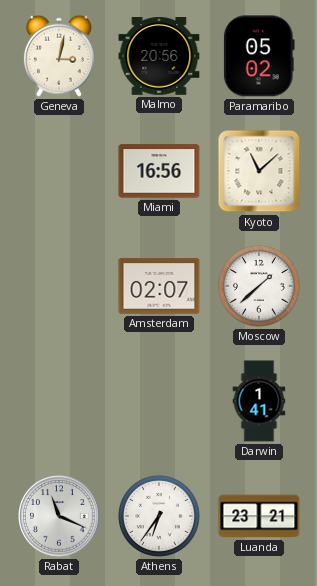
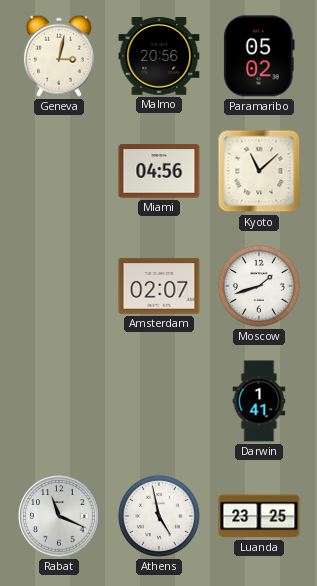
Miami: 16:56 -> 04:56 (159, 171)
Moscow: 1:38 -> 1:42 (259, 286)
Athens: 6:36 -> 4:58 (159, 516)
Luanda: 23:21 -> 23:25 (259, 516)
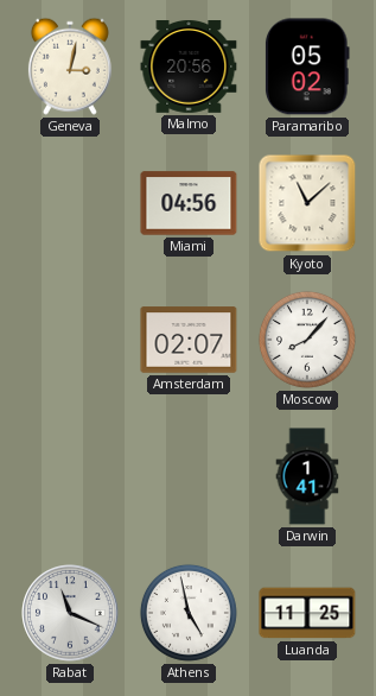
Moscow: 1:42 -> 8:07 (307, 340)
Luanda: 23:25 -> 11:25 (307, 613)
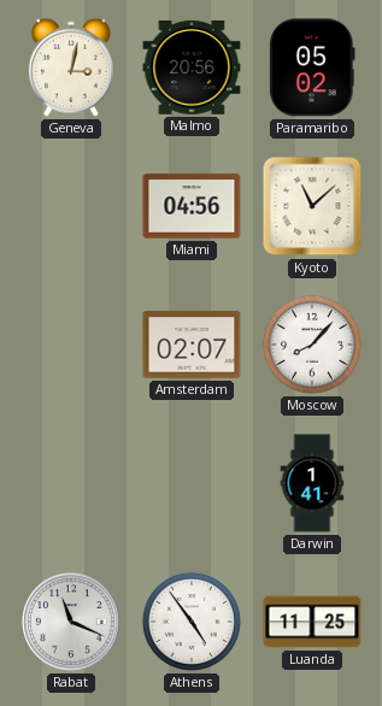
Athens: 4:58 -> 4:54 (192, 622)
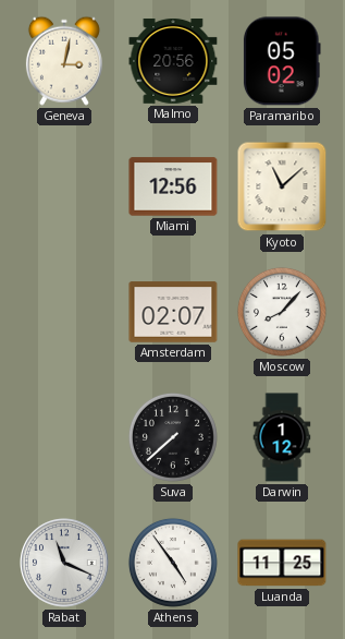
Miami: 04:56 -> 12:56 (173, 186)
Suva: none -> 7:38 (173, 437)
Darwin: 1:41 -> 1:12 (282, 437)
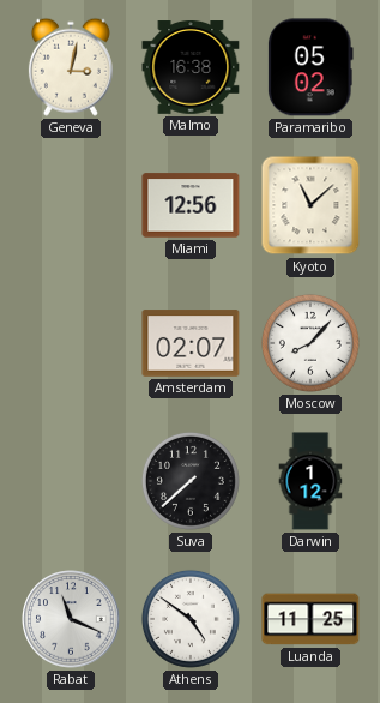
Malmo: 20:56 -> 16:38 (191, 68)
Athens: 4:54 -> 4:51 (191, 619)
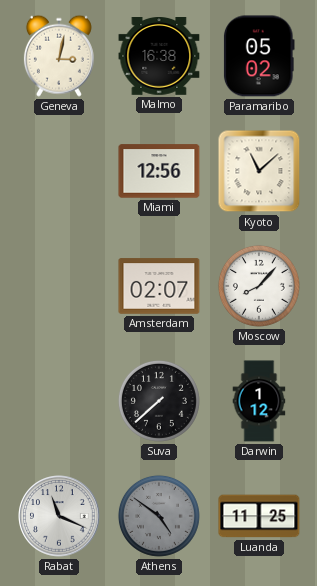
Athens dial: white -> grey (159, 516)
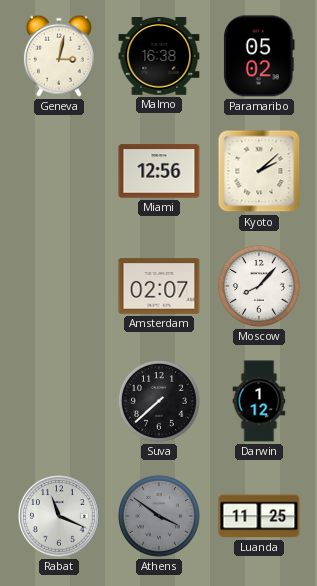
Kyoto: 11:08 -> 2:08 (259, 171)
Athens: 4:51 -> 3:51 (159, 516)
